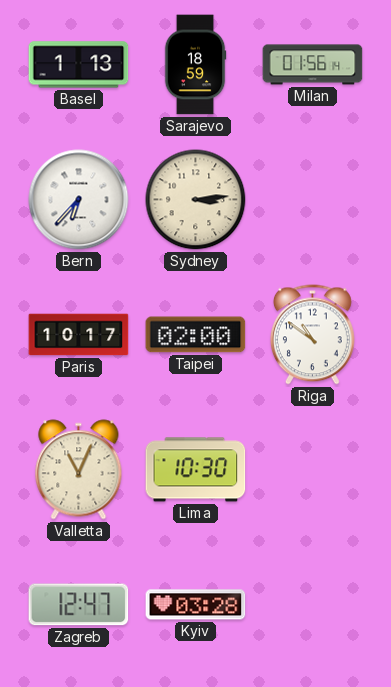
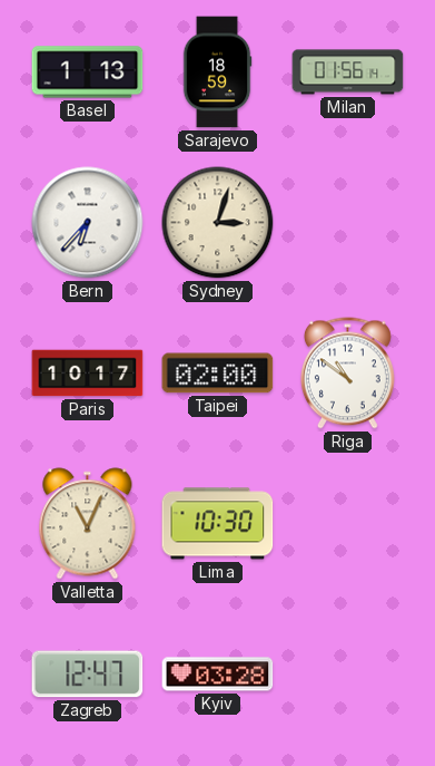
Sydney: 3:14 -> 3:03 (218, 223)
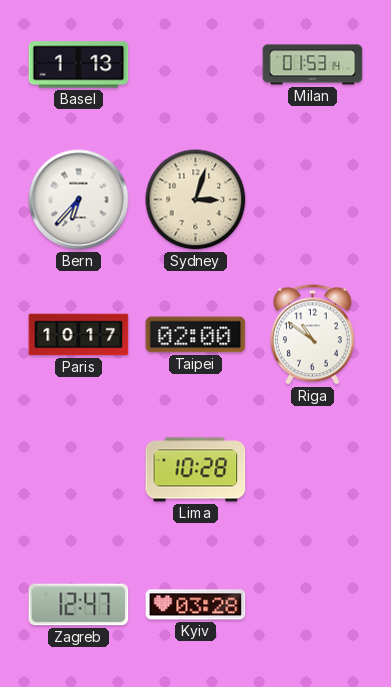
Sarajevo: 18:59 -> none (217, 72)
Milan: 01:56 -> 01:53 (313, 65)
Valletta: 11:04 -> none (88, 524)
Lima: 10:30 -> 10:28 (196, 470)
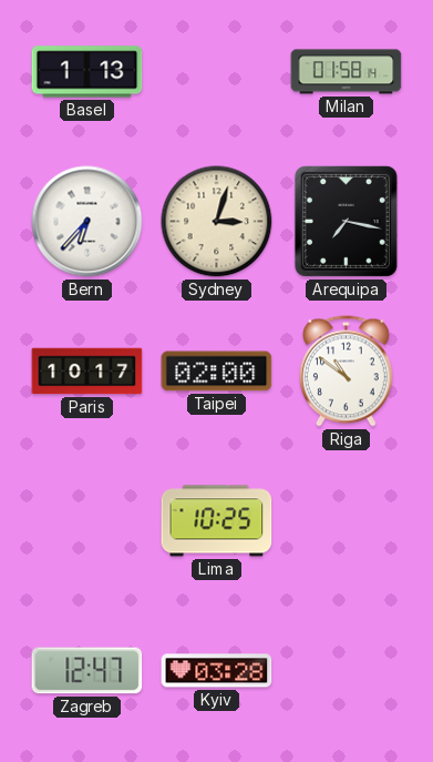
Milan: 01:53 -> 01:58 (347, 72)
Arequipa: none -> 7:17 (346, 221)
Lima: 10:28 -> 10:25 (217, 521)
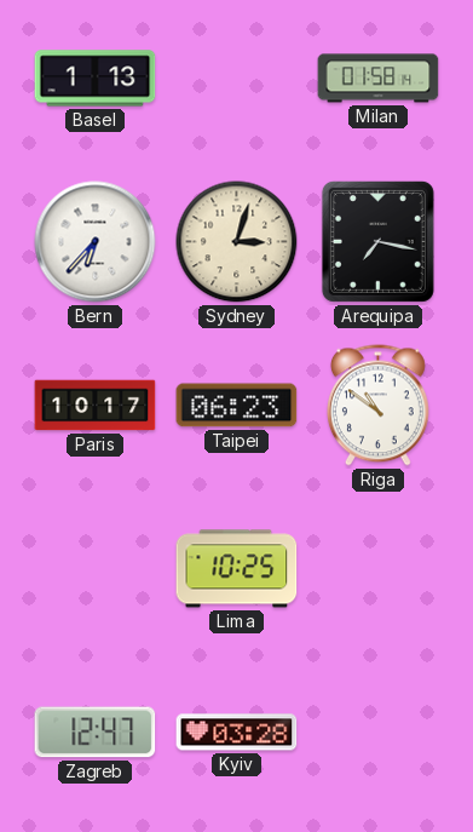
Taipei: 02:00 -> 06:23 (237, 406)
